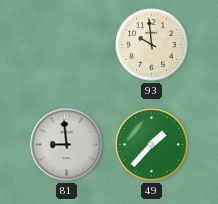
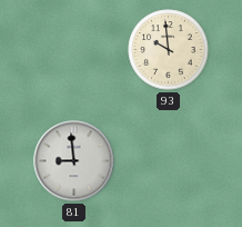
49: 1:37 -> none (152, 145)
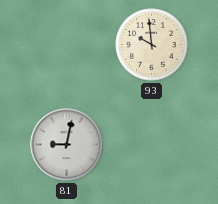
81: 8:59 -> 9:02 (67, 145)
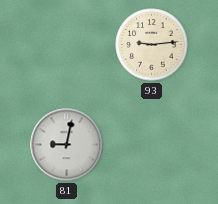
93: 9:59 -> 9:14 (152, 45)
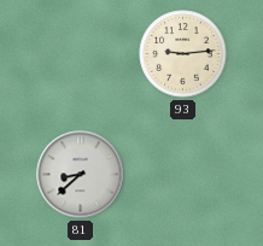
81: 9:02 -> 8:38 (81, 175)
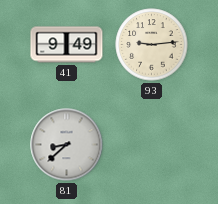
41: none -> 9:49 (67, 45)
